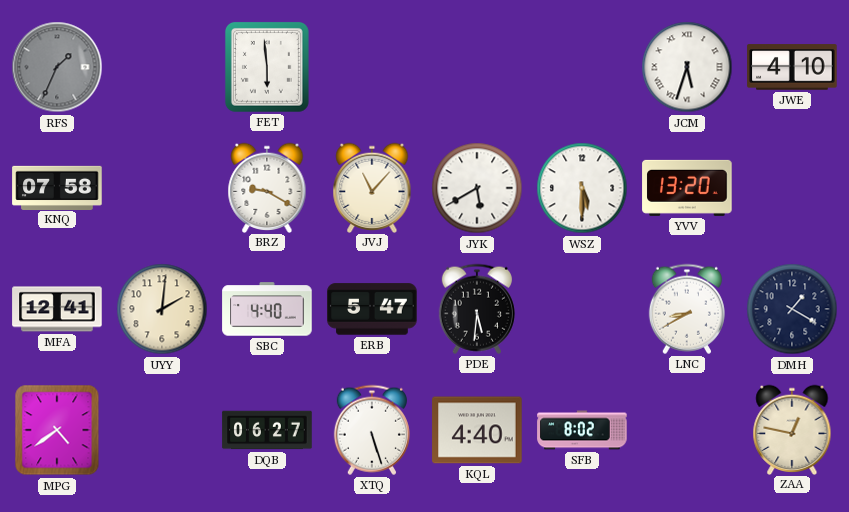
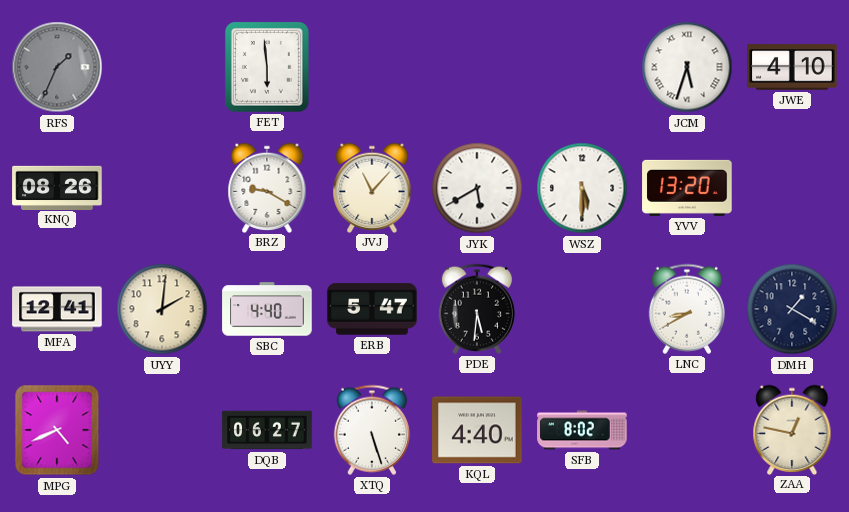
KNQ: 07:58 -> 08:26 (57, 187)
MPG: 4:39 -> 4:41 (57, 430)
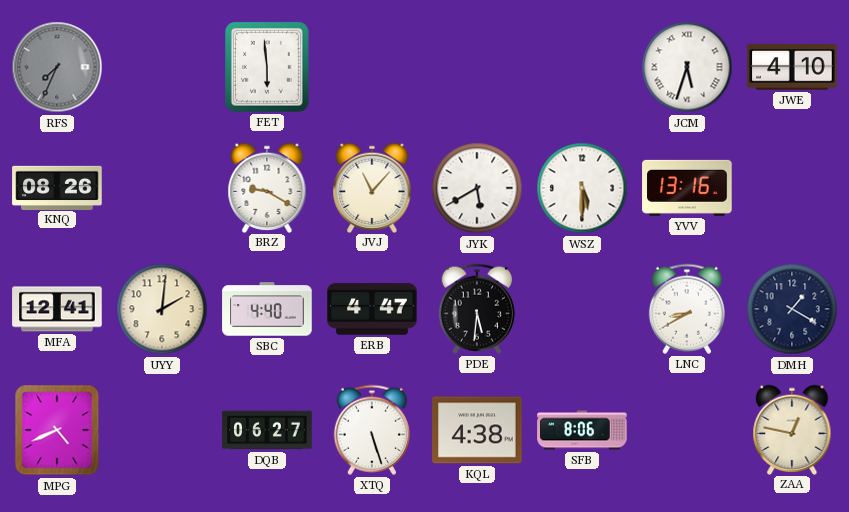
RFS: 1:34 -> 7:34 (57, 67)
YVV: 13:20 -> 13:16 (687, 188)
ERB: 5:47 -> 4:47 (372, 309)
KQL: 4:40 -> 4:38 (477, 430)
SFB: 8:02 -> 8:06 (582, 430)
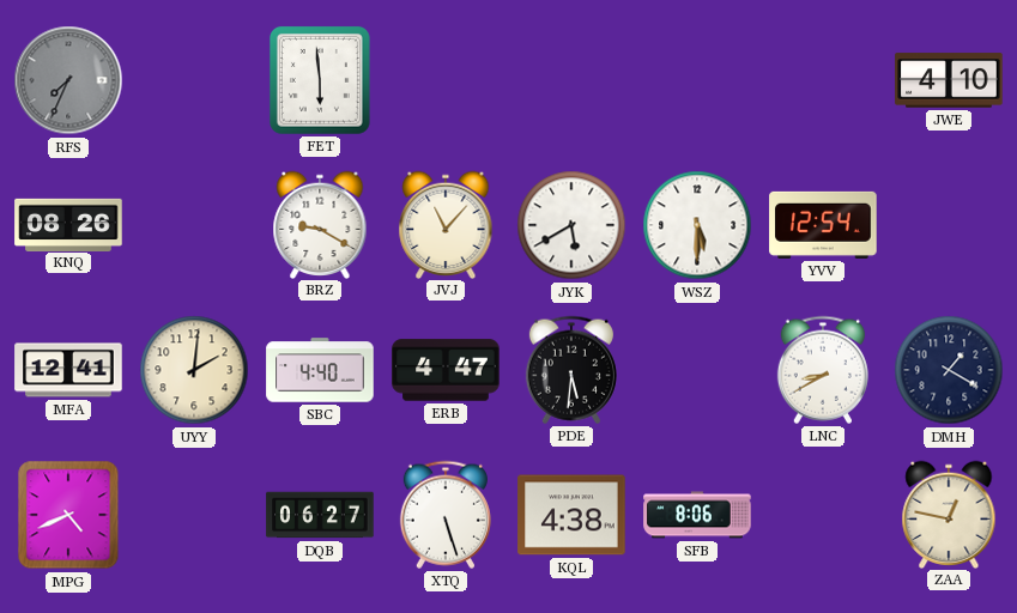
JCM: 5:33 -> none (687, 67)
YVV: 13:16 -> 12:54 (823, 225)
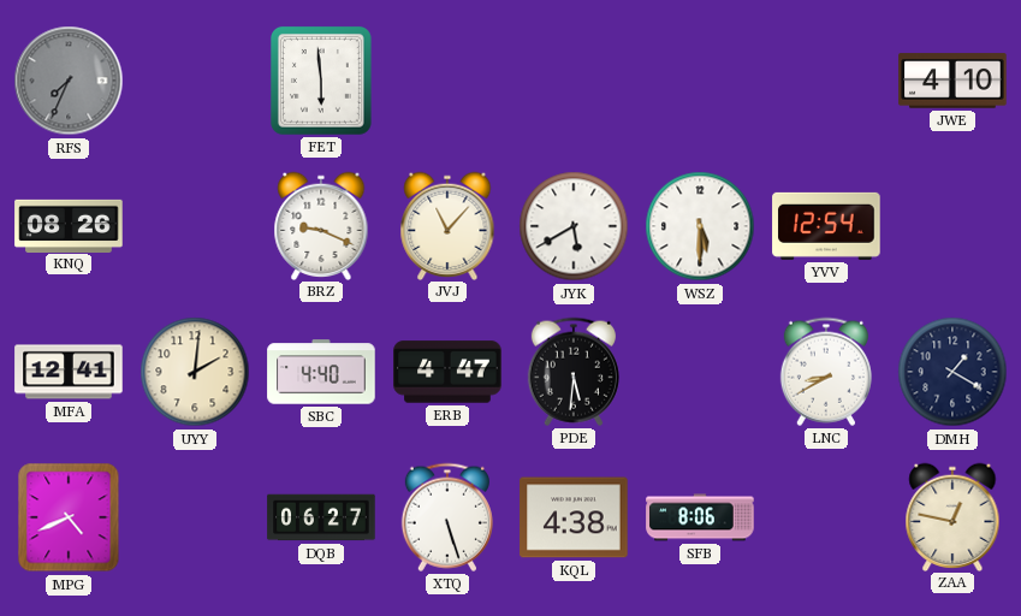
BRZ: 9:20 -> 9:19 (321, 225)
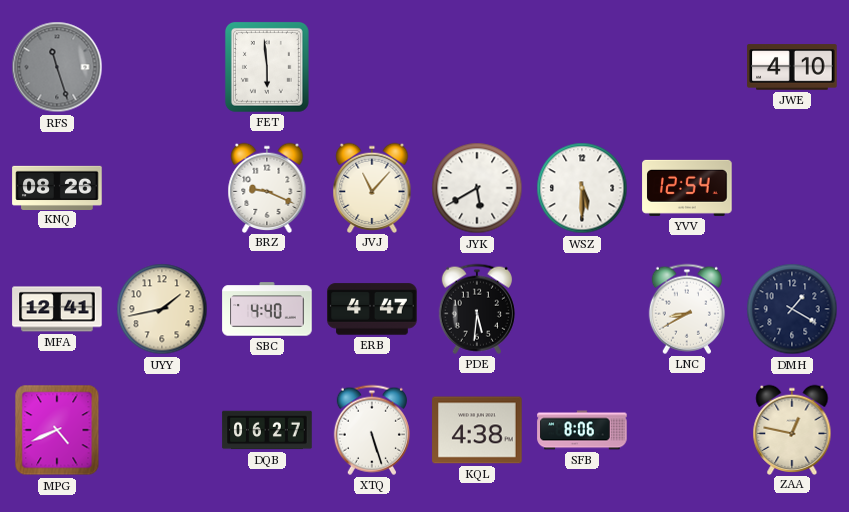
RFS: 7:34 -> 11:27 (57, 67)
UYY: 2:01 -> 1:43 (162, 309)
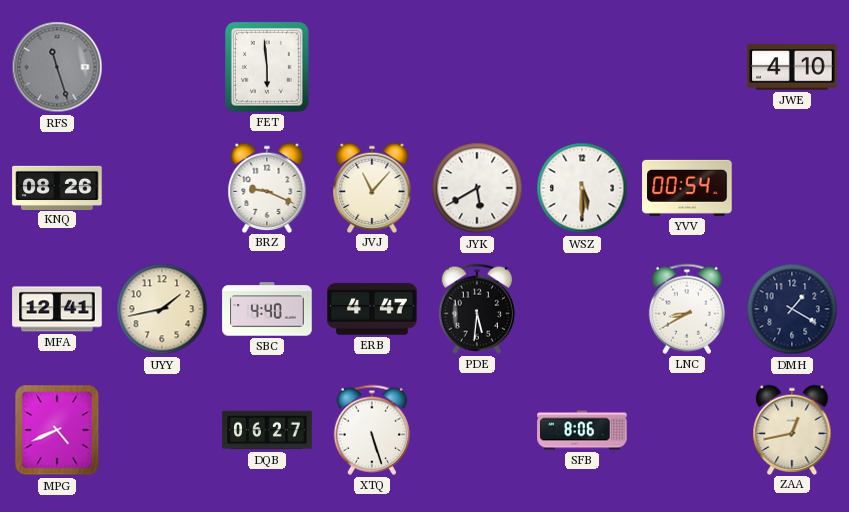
YVV: 12:54 -> 00:54 (687, 188)
KQL: 4:38 -> none (477, 430)
ZAA: 12:47 -> 12:43 (792, 429)
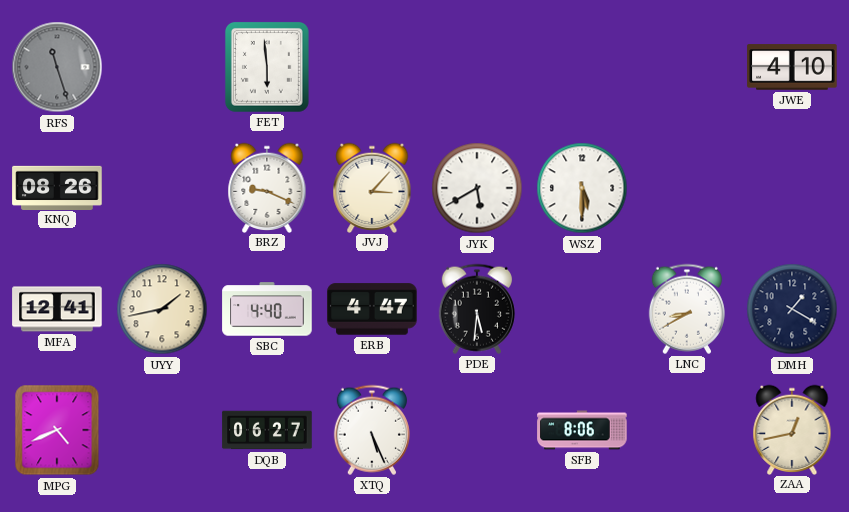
JVJ: 11:07 -> 3:07 (372, 187)
YVV: 00:54 -> none (687, 188)
XTQ: 5:27 -> 5:26 (372, 430)
